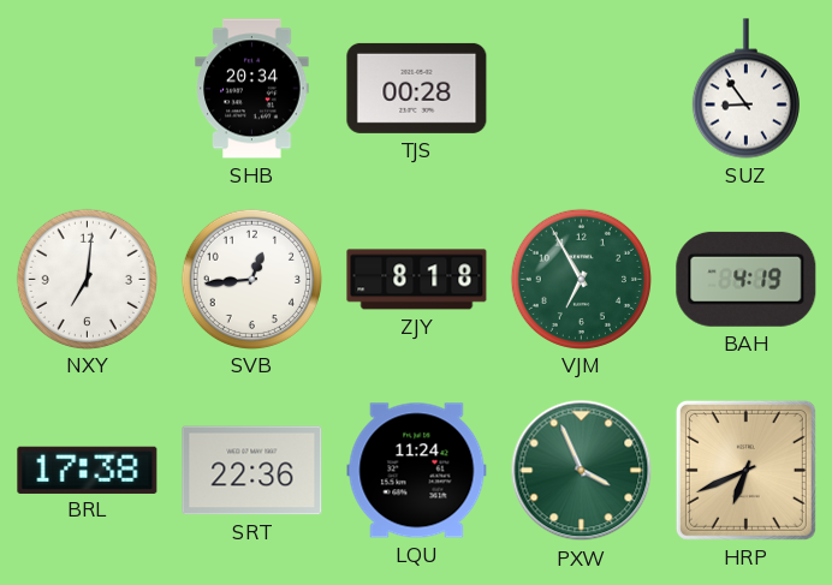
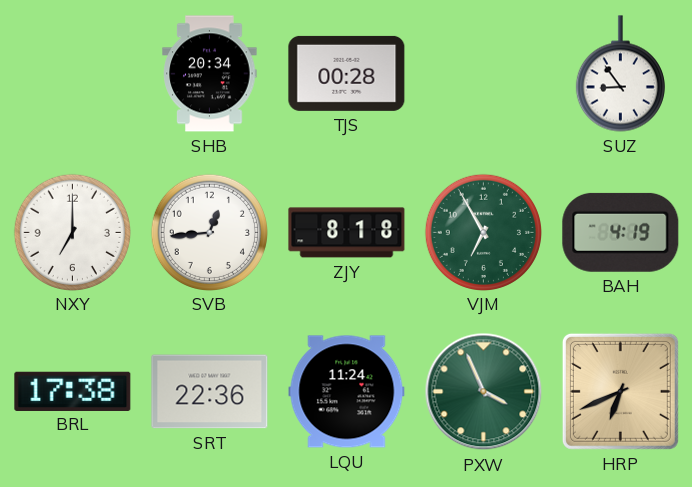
NXY: 7:01 -> 7:00 (72, 232)
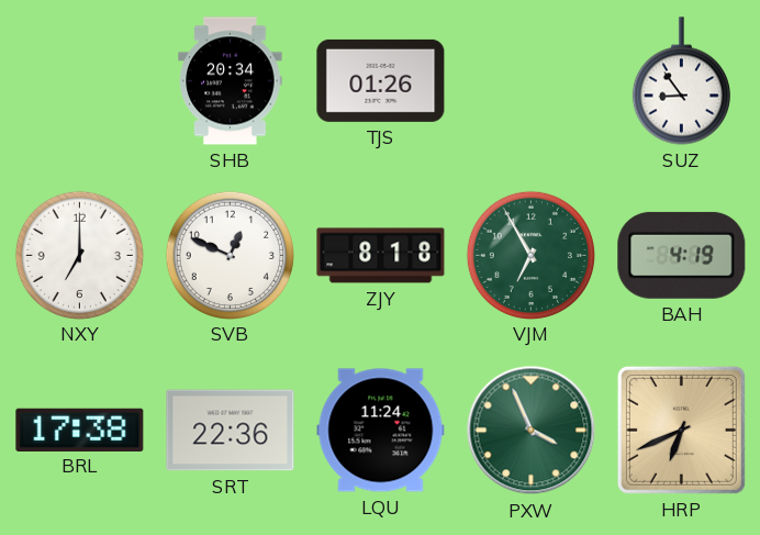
TJS: 00:28 -> 01:26 (381, 80)
SVB: 12:44 -> 12:49 (230, 255)
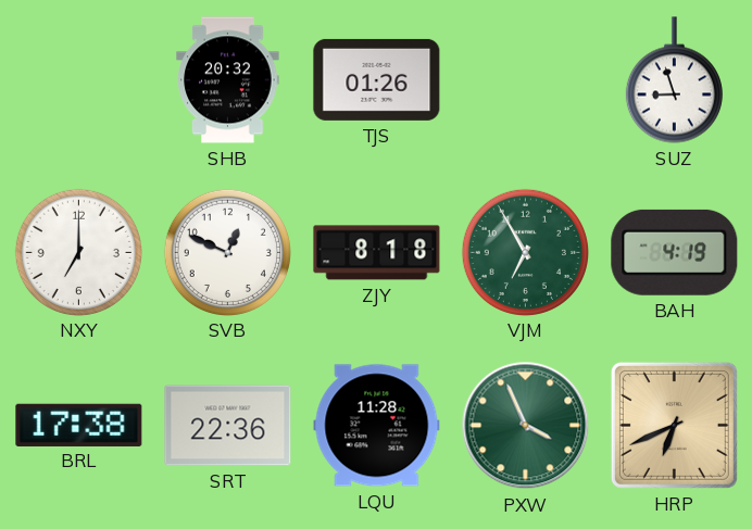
SHB: 20:34 -> 20:32 (228, 80)
SUZ: 8:54 -> 8:57 (674, 80)
LQU: 11:24 -> 11:28 (377, 426)
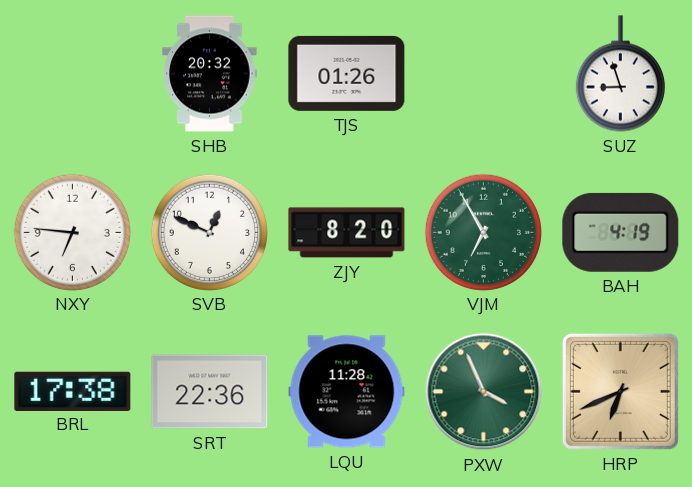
NXY: 7:00 -> 6:46 (72, 232)
ZJY: 8:18 -> 8:20 (347, 233)
